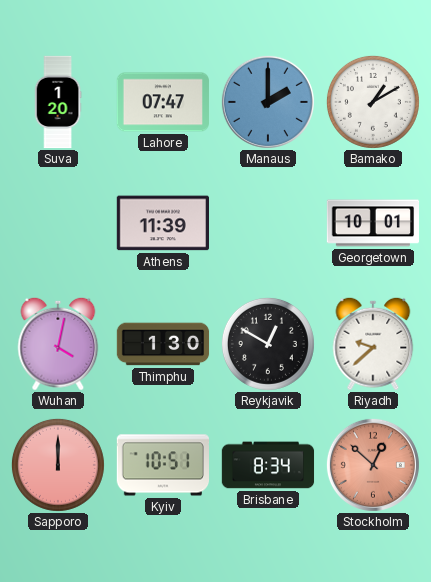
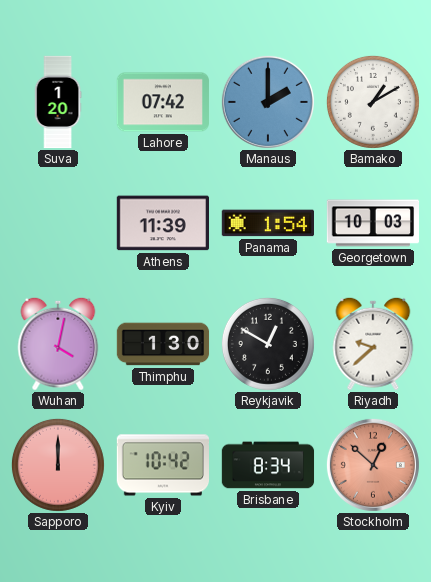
Lahore: 07:47 -> 07:42 (162, 102)
Panama: none -> 1:54 (267, 223)
Georgetown: 10:01 -> 10:03 (373, 223)
Kyiv: 10:51 -> 10:42 (162, 465)
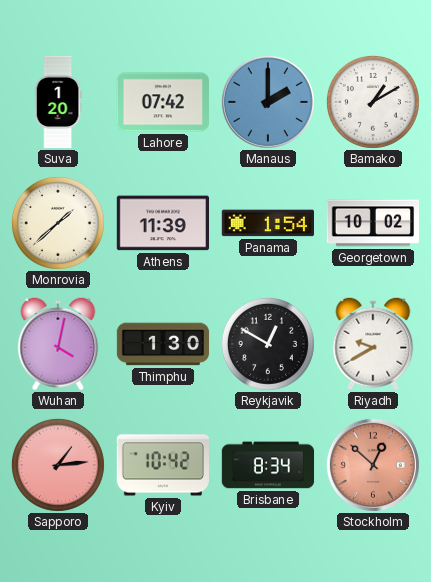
Monrovia: none -> 1:38 (58, 223)
Georgetown: 10:03 -> 10:02 (373, 223)
Riyadh: 9:38 -> 9:40 (373, 344)
Sapporo: 12:00 -> 1:14 (58, 465)
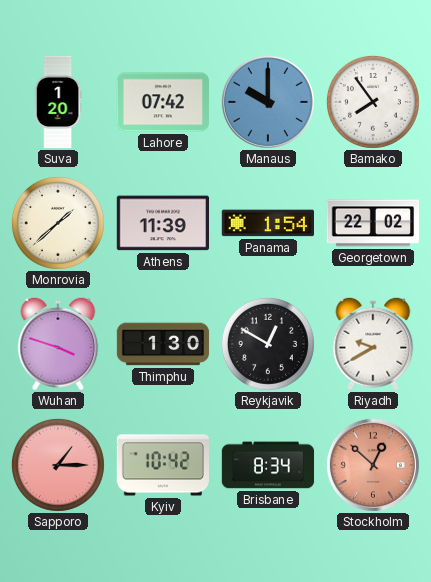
Manaus: 2:00 -> 10:00 (268, 102)
Bamako: 1:10 -> 7:54 (373, 102)
Georgetown: 10:02 -> 22:02 (373, 223)
Wuhan: 4:02 -> 3:48 (58, 344)
Sapporo: 1:14 -> 1:15 (58, 465)
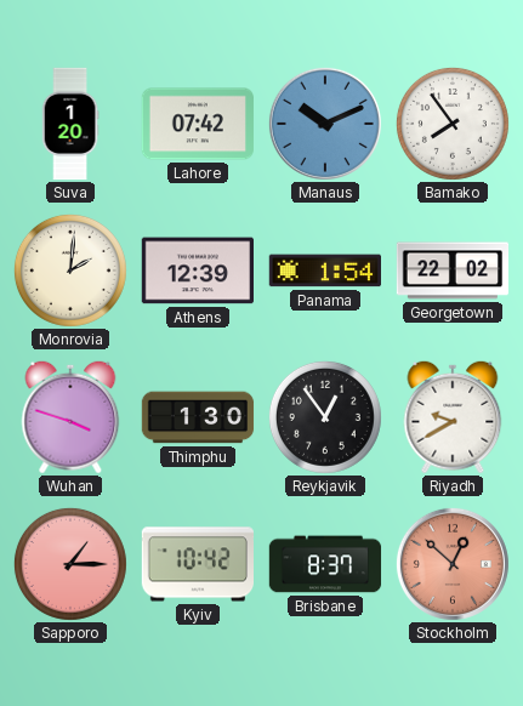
Manaus: 10:00 -> 10:11 (325, 124)
Monrovia: 1:38 -> 2:01 (70, 271)
Athens: 11:39 -> 12:39 (197, 271)
Reykjavik: 12:50 -> 12:54 (325, 417)
Brisbane: 8:34 -> 8:37 (325, 564)
